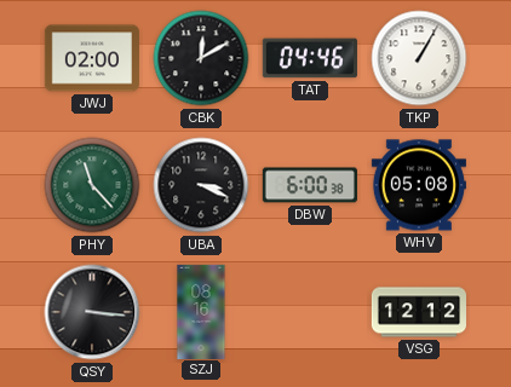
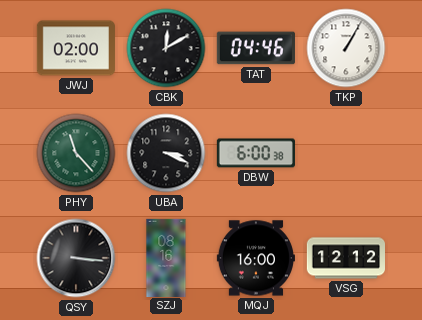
WHV: 05:08 -> none (419, 185)
MQJ: none -> 16:00 (256, 258)
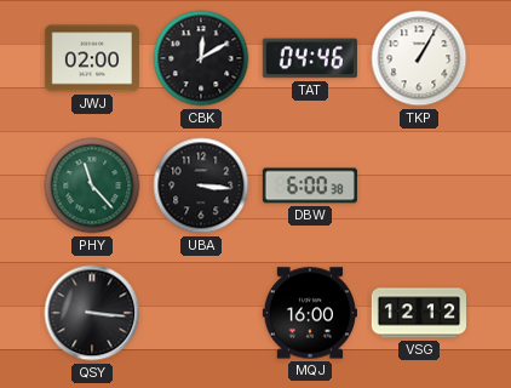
UBA: 3:19 -> 3:16 (201, 186)
SZJ: 08:16 -> none (166, 257)
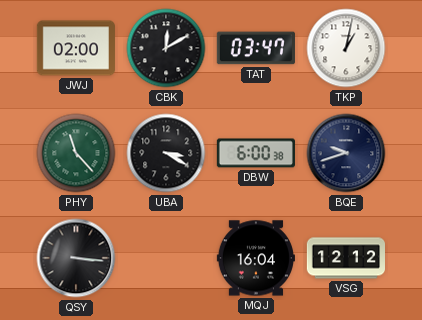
TAT: 04:46 -> 03:47 (256, 48)
TKP: 1:05 -> 1:02 (346, 48)
UBA: 3:16 -> 3:20 (166, 153)
BQE: none -> 9:42 (346, 153)
MQJ: 16:00 -> 16:04 (256, 258)
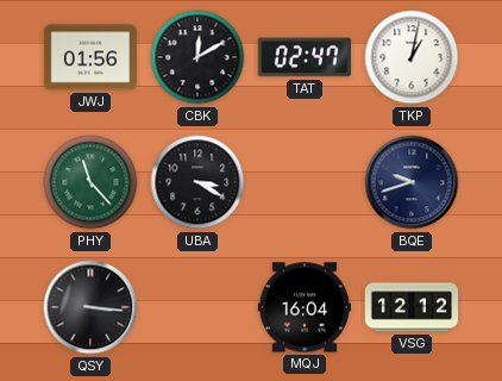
JWJ: 02:00 -> 01:56 (89, 57)
TAT: 03:47 -> 02:47 (305, 57)
DBW: 6:00 -> none (256, 153)
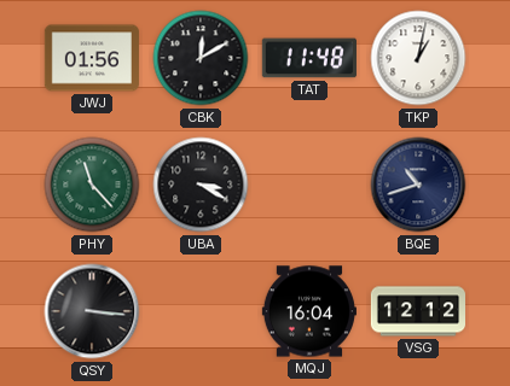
TAT: 02:47 -> 11:48 (309, 58)
BQE: 9:42 -> 10:42 (418, 185)
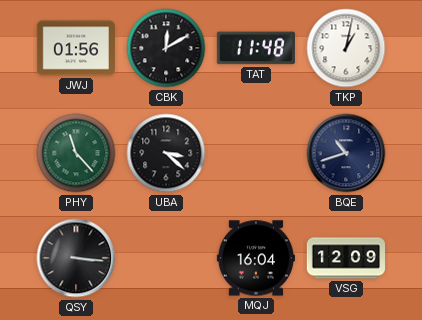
UBA: 3:20 -> 3:22 (166, 153)
VSG: 12:12 -> 12:09 (345, 258)
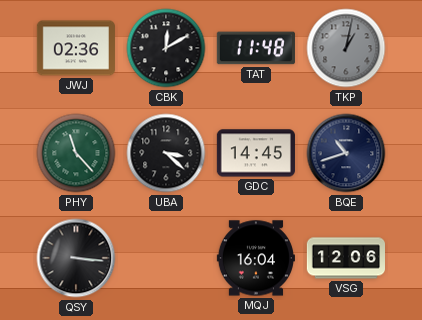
JWJ: 01:56 -> 02:36 (75, 48)
TKP dial: white -> grey (346, 48)
GDC: none -> 14:45 (256, 153)
VSG: 12:09 -> 12:06 (345, 258)
